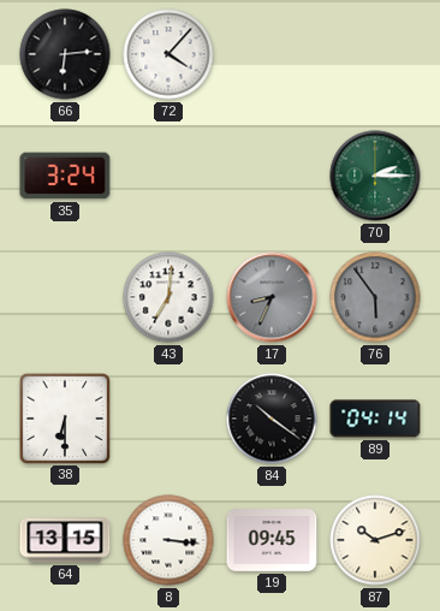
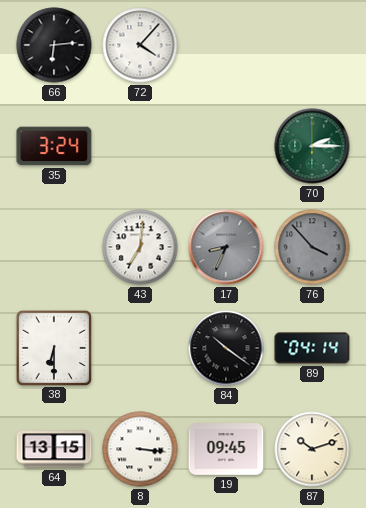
76: 5:54 -> 3:53 (312, 247)
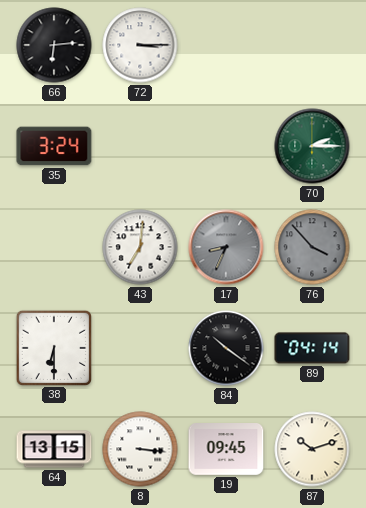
72: 4:07 -> 3:15 (140, 45)
